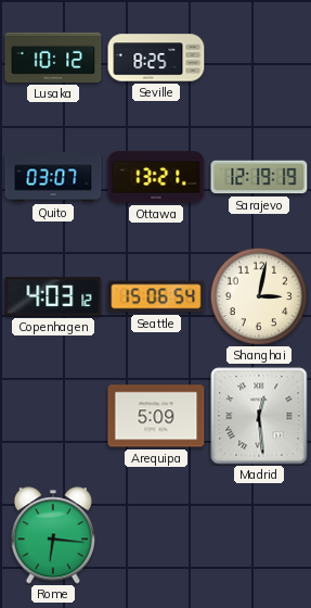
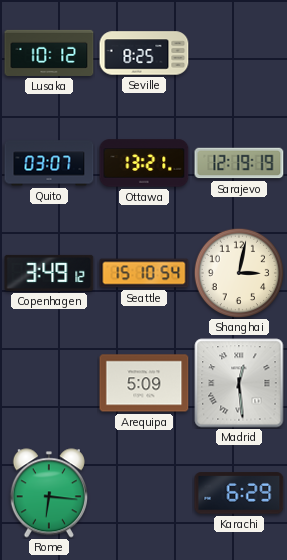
Copenhagen: 4:03 -> 3:49 (49, 273)
Seattle: 15:06 -> 15:10 (144, 273)
Karachi: none -> 6:29 (239, 493)
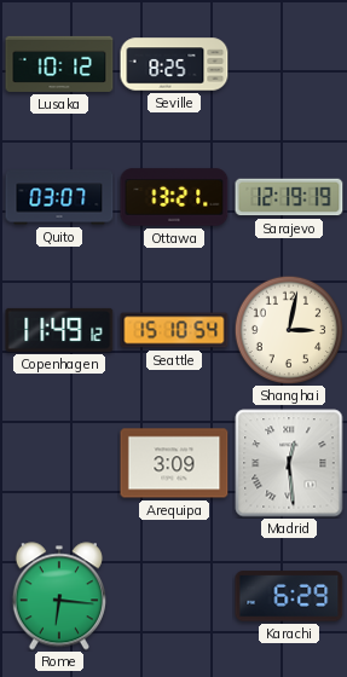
Copenhagen: 3:49 -> 11:49 (59, 330)
Arequipa: 5:09 -> 3:09 (174, 463)
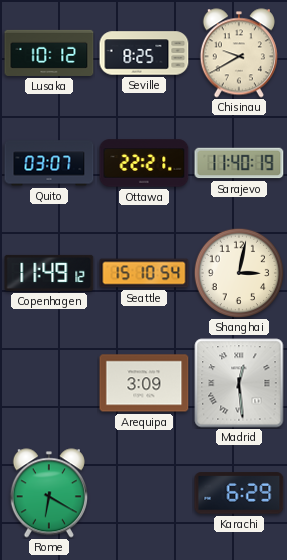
Chisinau: none -> 9:40 (239, 53)
Ottawa: 13:21 -> 22:21 (144, 163)
Sarajevo: 12:19 -> 11:40 (239, 163)
Rome: 6:16 -> 6:20 (49, 493)
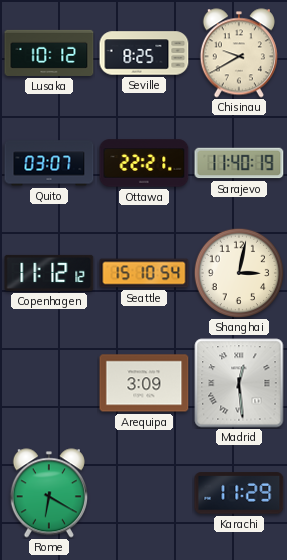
Copenhagen: 11:49 -> 11:12 (49, 273)
Karachi: 6:29 -> 11:29 (239, 493)
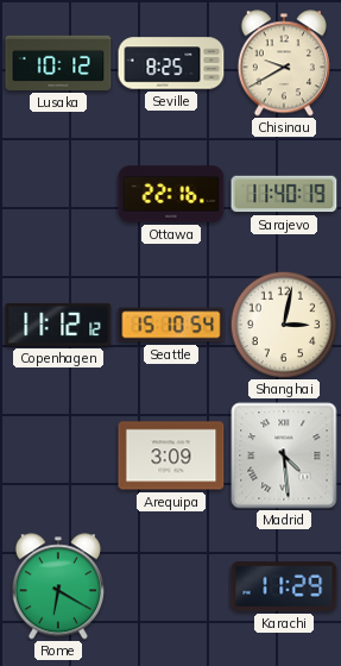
Quito: 03:07 -> none (49, 163)
Ottawa: 22:21 -> 22:16 (171, 194)
Madrid: 12:29 -> 4:29 (284, 455)
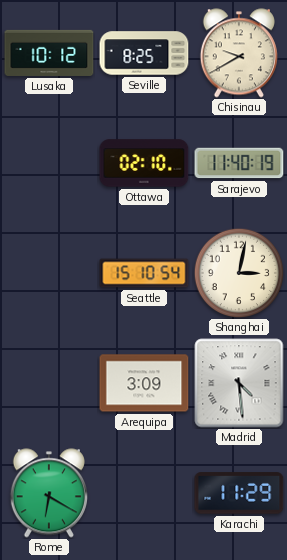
Ottawa: 22:16 -> 02:10 (144, 163)
Copenhagen: 11:12 -> none (58, 325)
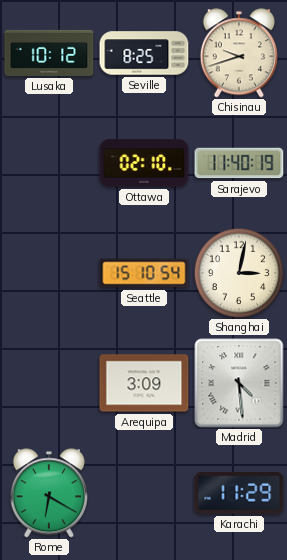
Chisinau: 9:40 -> 9:42 (239, 53)
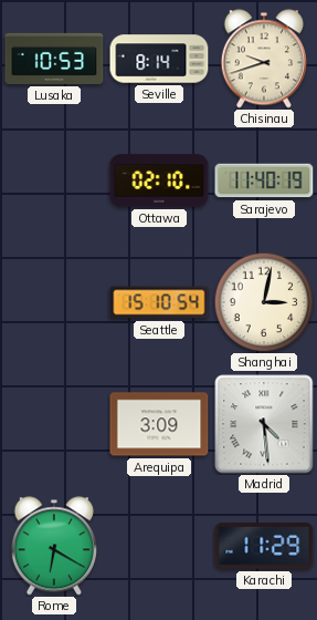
Lusaka: 10:12 -> 10:53 (54, 59)
Seville: 8:25 -> 8:14 (159, 59)
